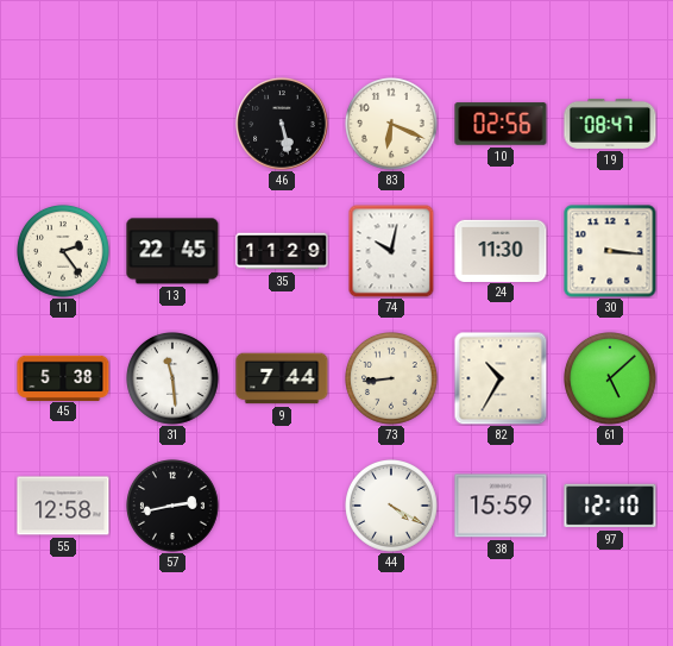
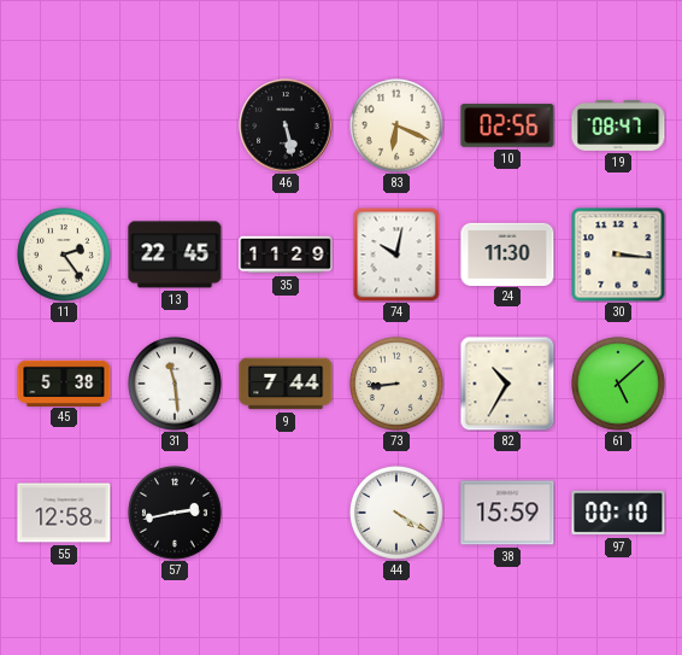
97: 12:10 -> 00:10 (618, 513)
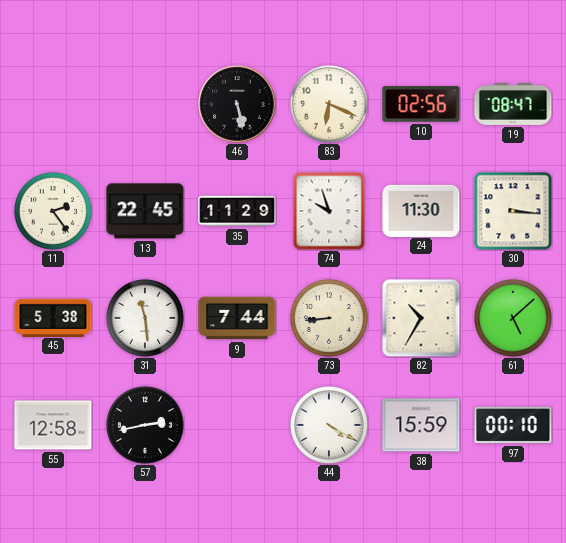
74: 10:02 -> 9:57 (329, 211)
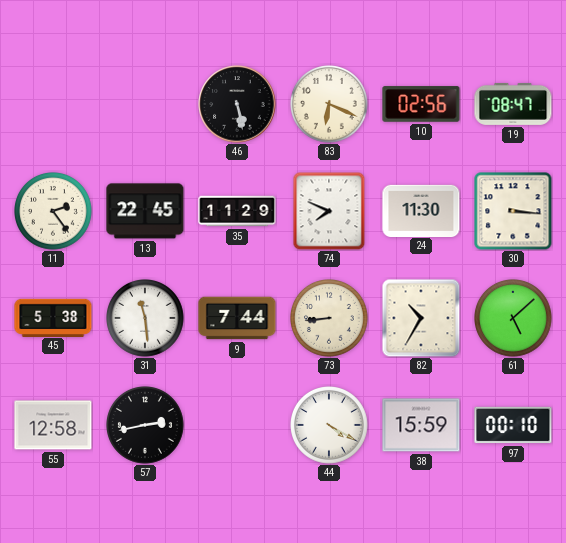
74: 9:57 -> 7:49 (329, 211)
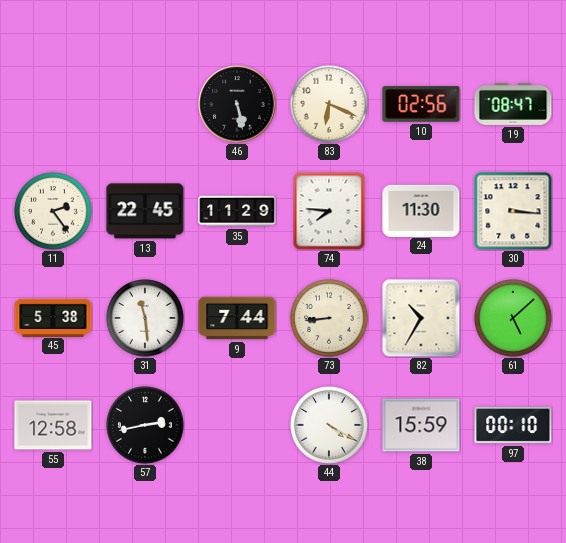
74: 7:49 -> 7:46 (329, 211)
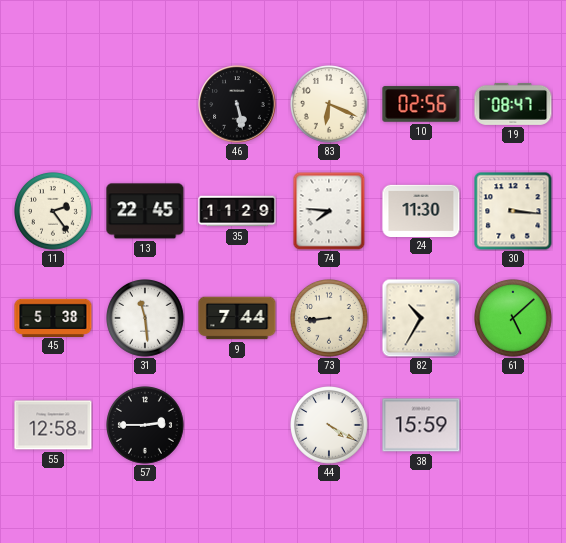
57: 2:43 -> 2:45 (146, 426)
97: 00:10 -> none (513, 425)
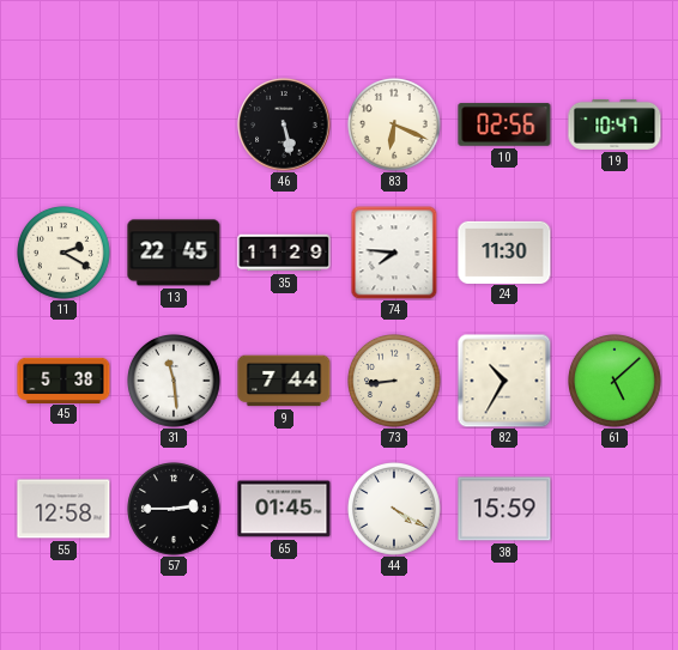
19: 08:47 -> 10:47 (615, 124)
11: 2:24 -> 2:20 (65, 254)
30: 3:16 -> none (513, 211)
65: none -> 01:45 (284, 509)
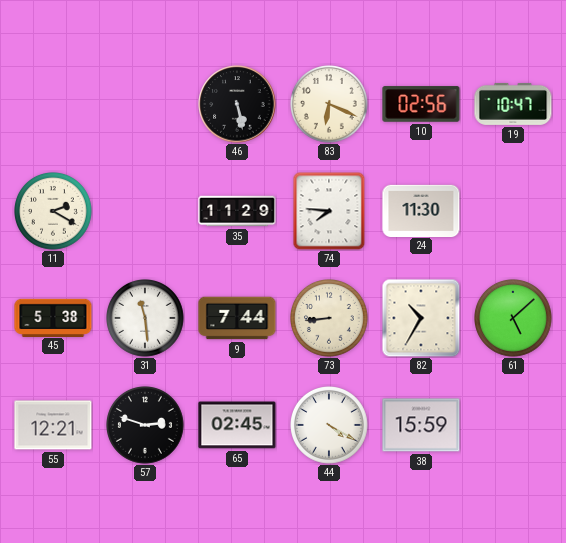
13: 22:45 -> none (174, 253)
55: 12:58 -> 12:21 (53, 425)
57: 2:45 -> 2:48 (146, 426)
65: 01:45 -> 02:45 (237, 425)
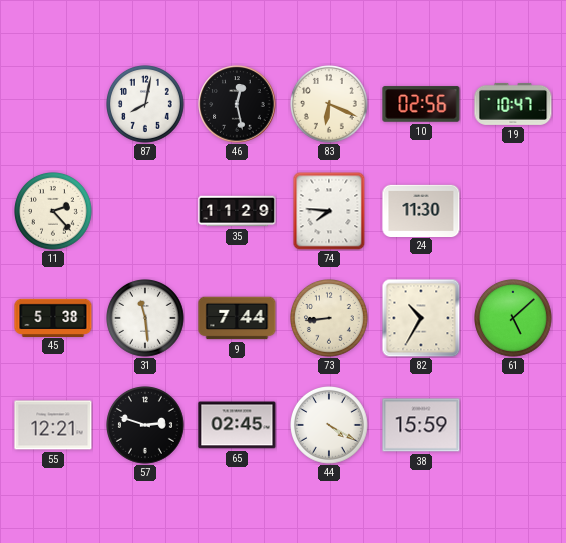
87: none -> 8:02 (146, 105)
46: 5:28 -> 12:28 (237, 104)
11: 2:20 -> 2:23 (54, 212)
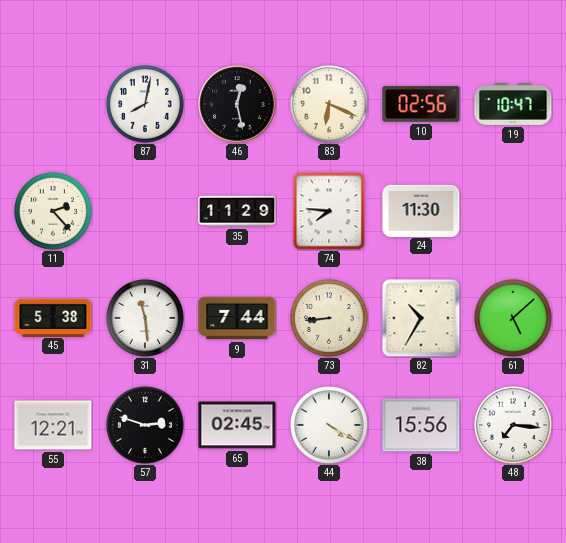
38: 15:59 -> 15:56 (421, 425)
48: none -> 7:16 (514, 426)
